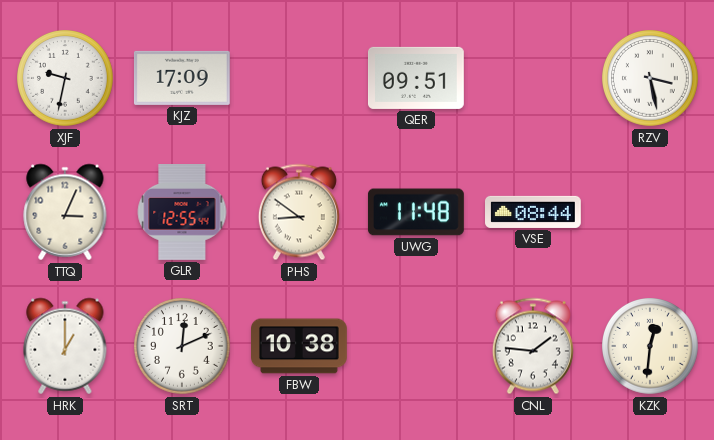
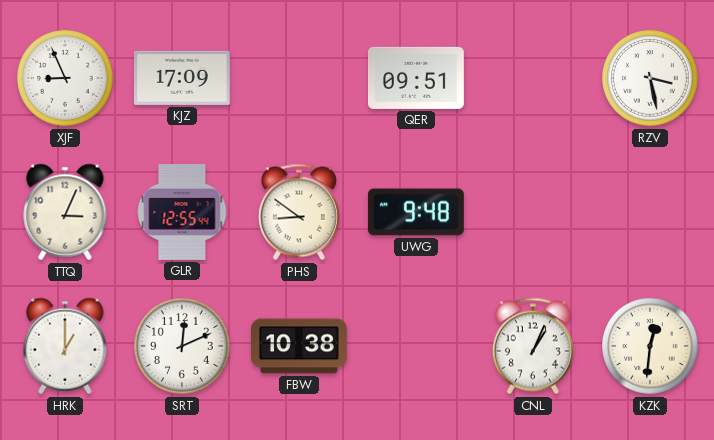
XJF: 9:32 -> 8:56 (66, 79)
UWG: 11:48 -> 9:48 (416, 212)
VSE: 08:44 -> none (534, 212)
CNL: 1:46 -> 1:04 (533, 346)
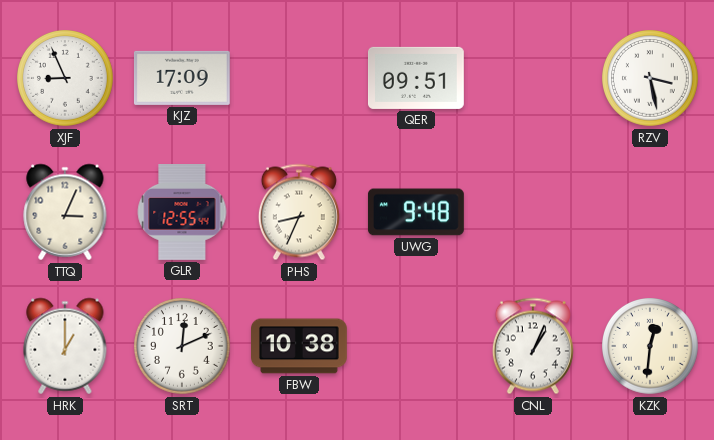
PHS: 8:51 -> 8:34 (299, 212)
